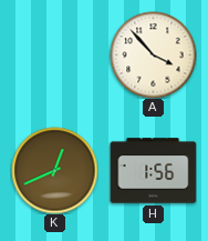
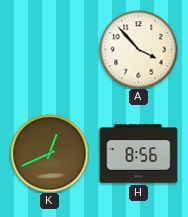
H: 1:56 -> 8:56 (138, 154)
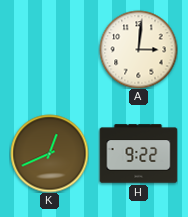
A: 3:53 -> 3:01 (138, 49)
H: 8:56 -> 9:22 (138, 154)
